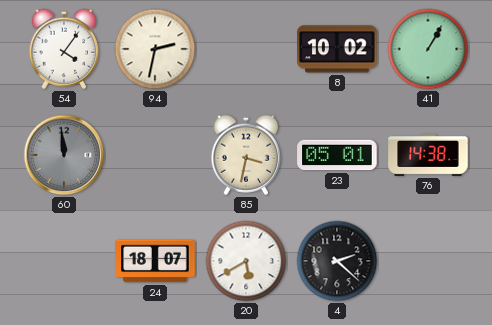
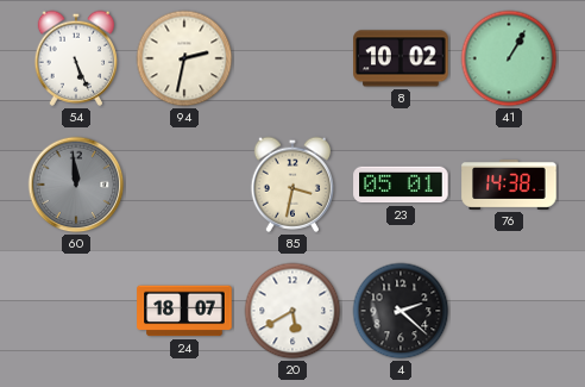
54: 4:06 -> 5:26 (75, 58)
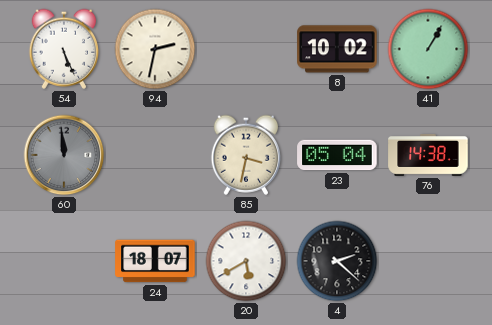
23: 05:01 -> 05:04 (337, 155)
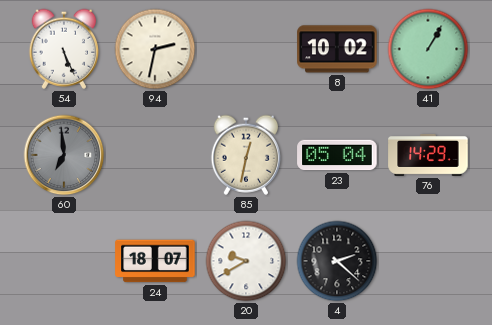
60: 11:59 -> 6:59 (64, 155)
85: 3:32 -> 12:32 (245, 155)
76: 14:38 -> 14:29 (428, 155)
20: 5:40 -> 9:40 (246, 261)
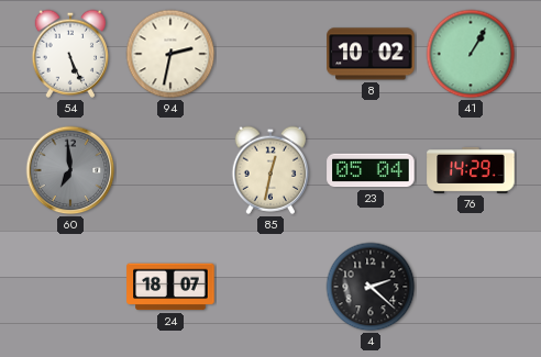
20: 9:40 -> none (246, 261)
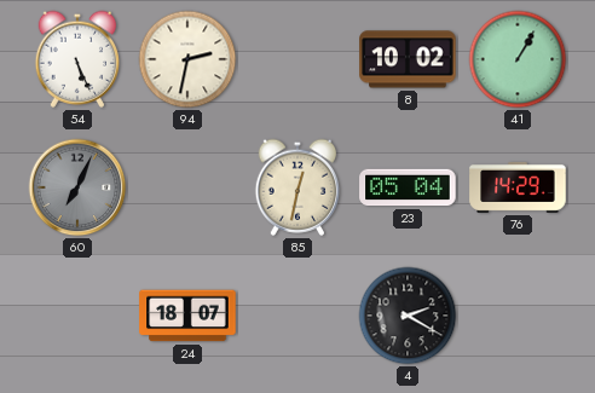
60: 6:59 -> 7:04 (77, 187)
4: 2:22 -> 2:20 (408, 316)
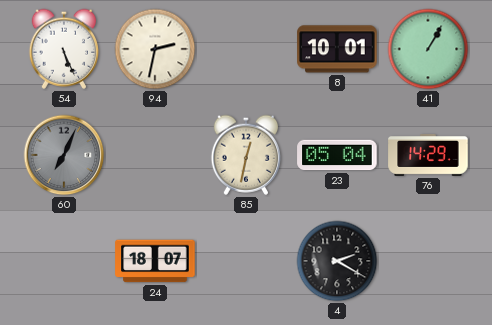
8: 10:02 -> 10:01 (337, 49)
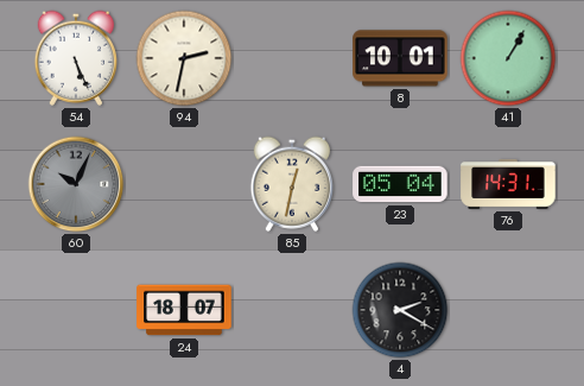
60: 7:04 -> 10:04 (76, 184)
76: 14:29 -> 14:31 (508, 184)
